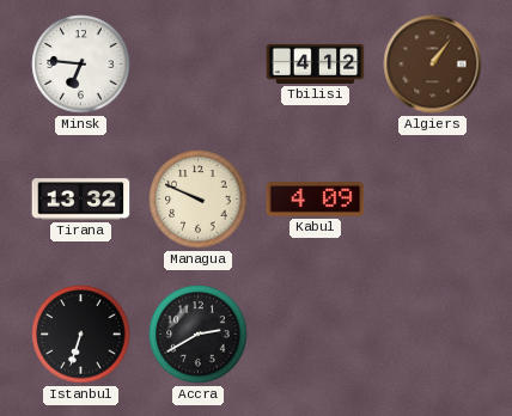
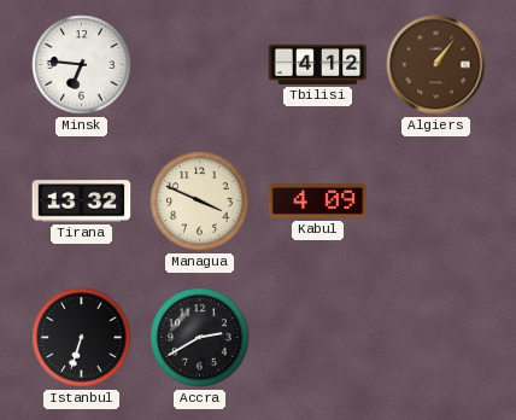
Managua: 9:49 -> 3:49 (200, 202)
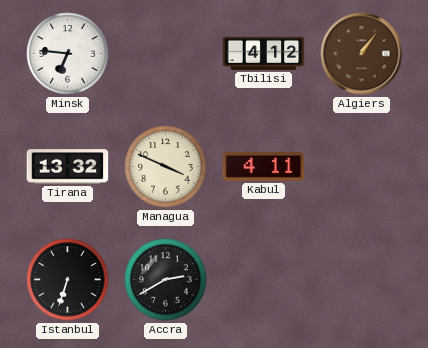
Kabul: 4:09 -> 4:11 (264, 167)
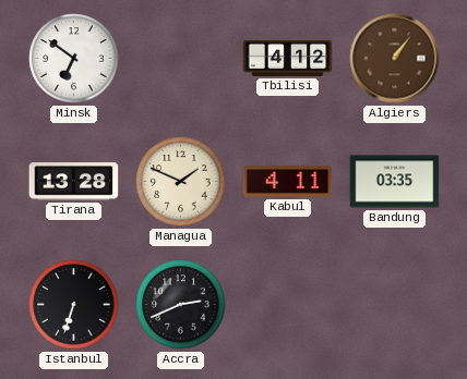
Minsk: 6:46 -> 6:51 (74, 59)
Tirana: 13:32 -> 13:28 (74, 182)
Managua: 3:49 -> 1:49 (181, 182)
Bandung: none -> 03:35 (395, 182)
Accra: 2:40 -> 2:41 (181, 305)
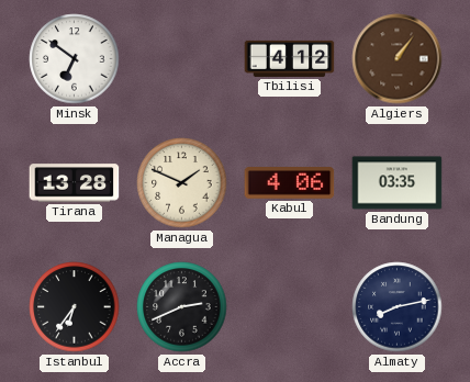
Kabul: 4:11 -> 4:06 (290, 183)
Istanbul: 6:33 -> 6:36 (75, 307)
Almaty: none -> 8:13 (398, 307)
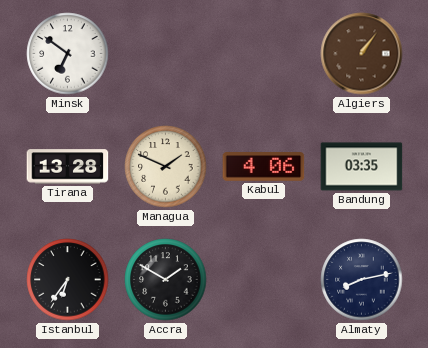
Tbilisi: 4:12 -> none (290, 58)
Accra: 2:41 -> 1:50 (166, 280)
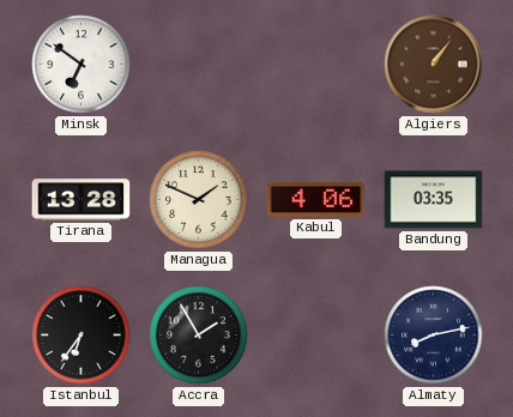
Accra: 1:50 -> 1:55 (199, 336)
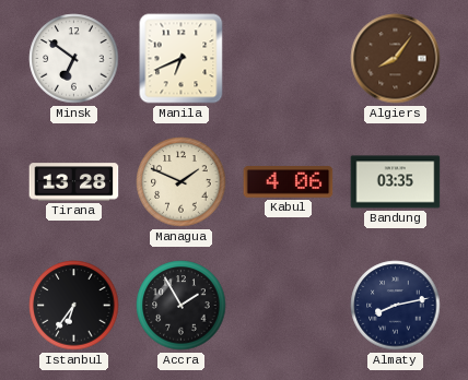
Manila: none -> 6:41 (182, 59)
Algiers: 1:06 -> 8:06 (396, 59)
